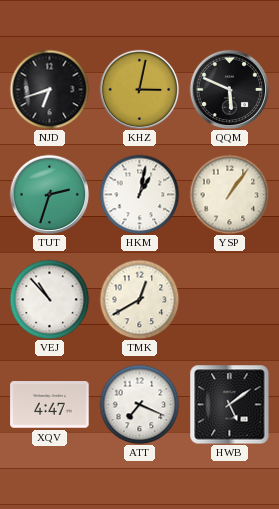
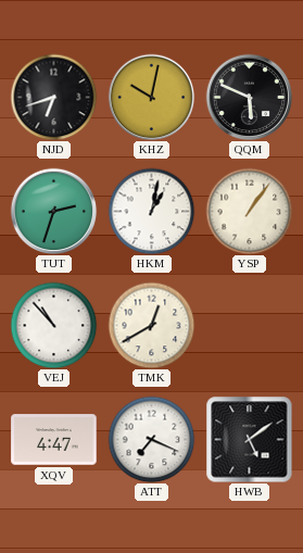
KHZ: 3:02 -> 10:02 (151, 97)
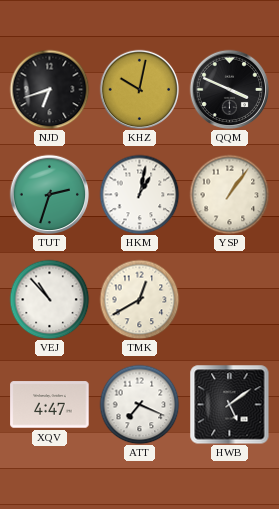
QQM: 5:49 -> 3:49 (229, 89)
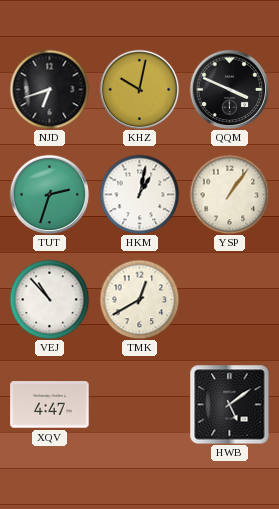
ATT: 7:19 -> none (139, 404)
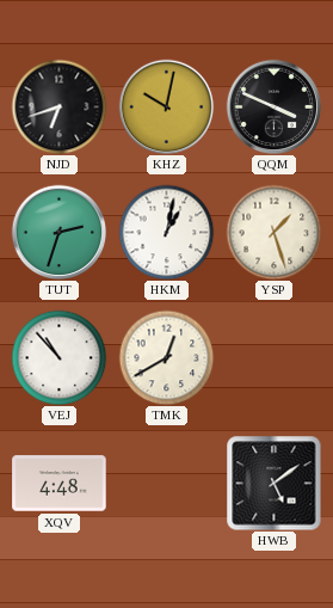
YSP: 1:06 -> 1:27 (273, 232)
XQV: 4:47 -> 4:48 (60, 484)
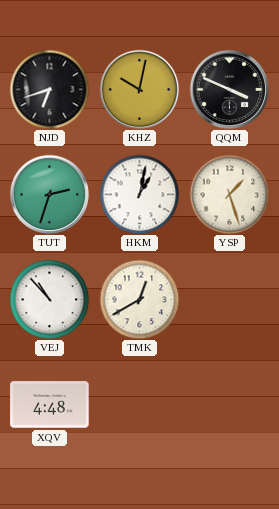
HWB: 5:09 -> none (273, 483)
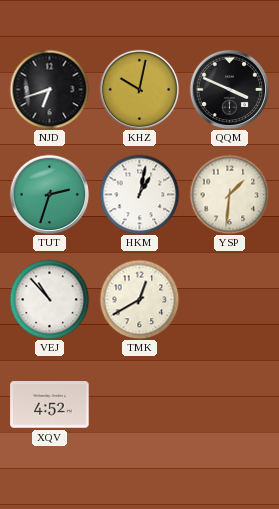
YSP: 1:27 -> 1:31 (229, 194)
XQV: 4:48 -> 4:52 (50, 405)
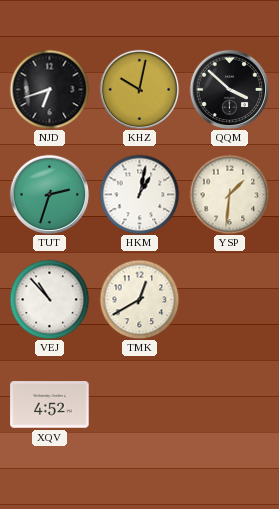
QQM: 3:49 -> 3:52 (229, 89)
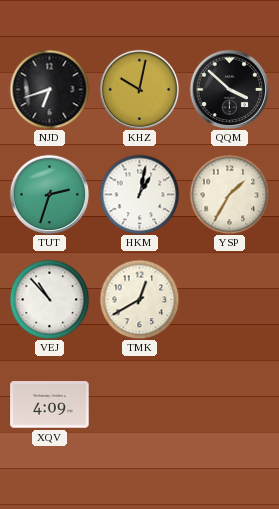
YSP: 1:31 -> 1:35 (229, 194)
XQV: 4:52 -> 4:09 (50, 405)
